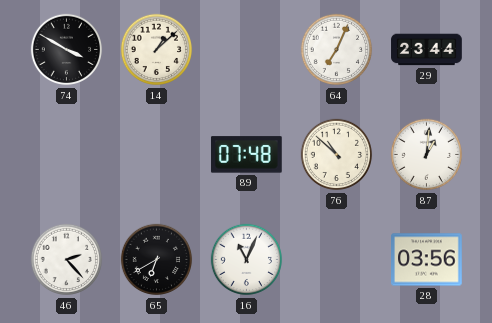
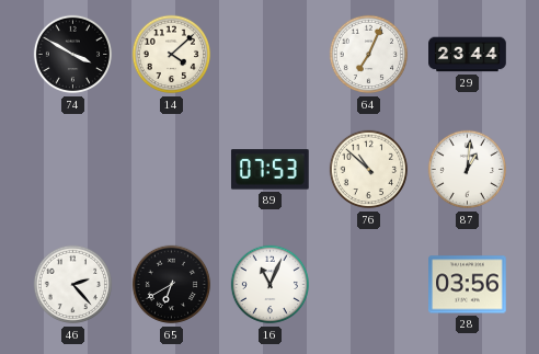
14: 1:08 -> 4:08 (172, 55)
89: 07:48 -> 07:53 (269, 170)
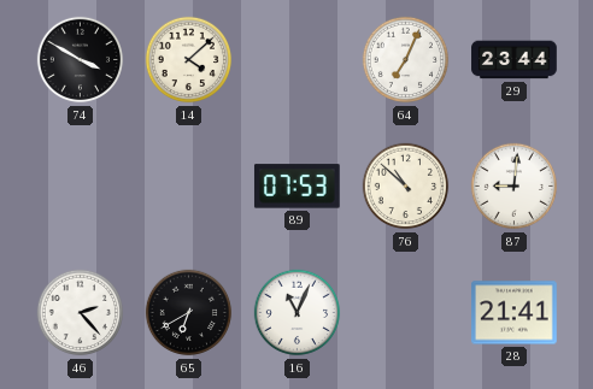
87: 1:01 -> 9:01 (515, 187)
28: 03:56 -> 21:41 (515, 313)
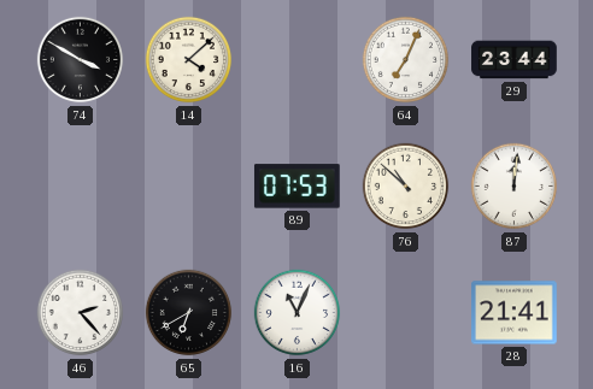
87: 9:01 -> 12:01 (515, 187)
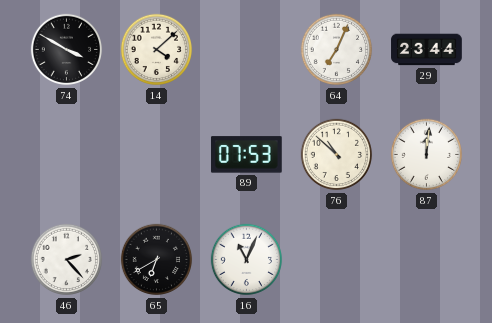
28: 21:41 -> none (515, 313)
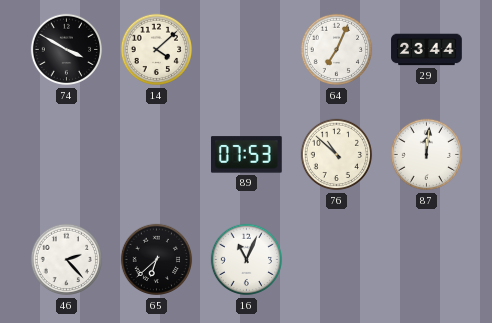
65: 6:40 -> 6:38 (157, 260)
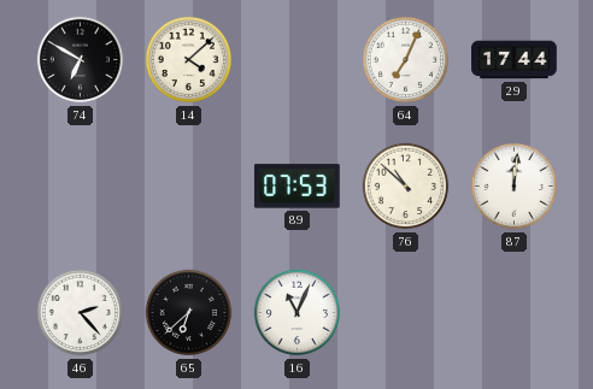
74: 3:50 -> 6:50 (81, 60)
29: 23:44 -> 17:44 (515, 60)
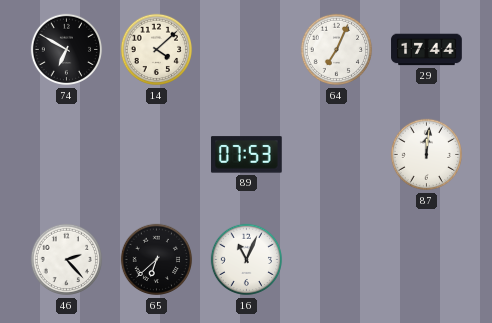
76: 10:52 -> none (406, 187)
